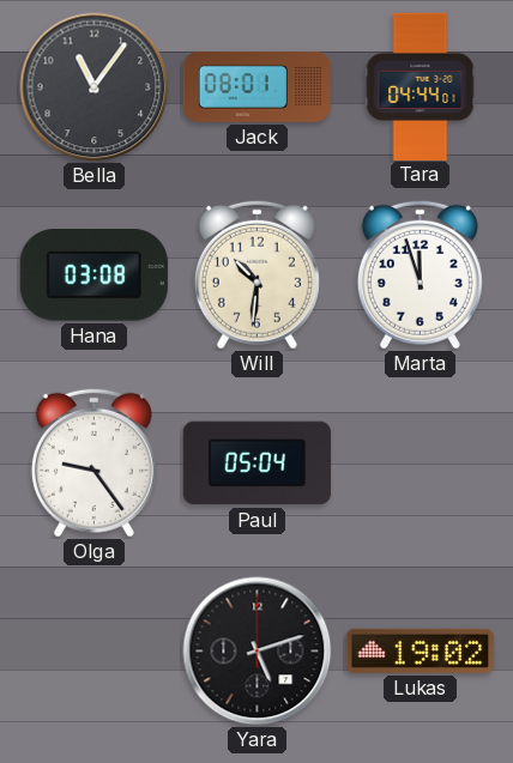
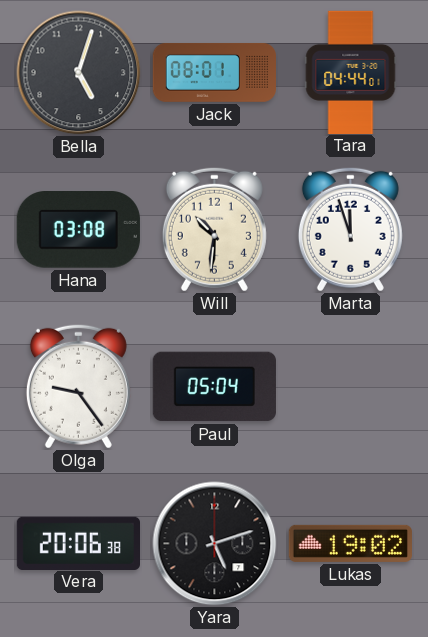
Bella: 11:06 -> 5:03 (79, 73)
Vera: none -> 20:06 (78, 543)
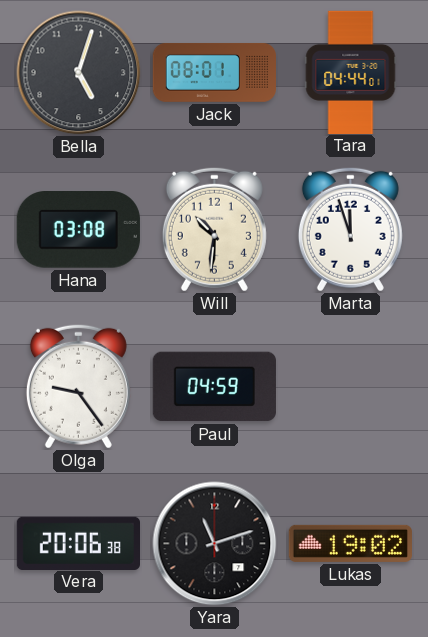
Paul: 05:04 -> 04:59 (214, 387)
Yara: 5:12 -> 11:12 (215, 544)
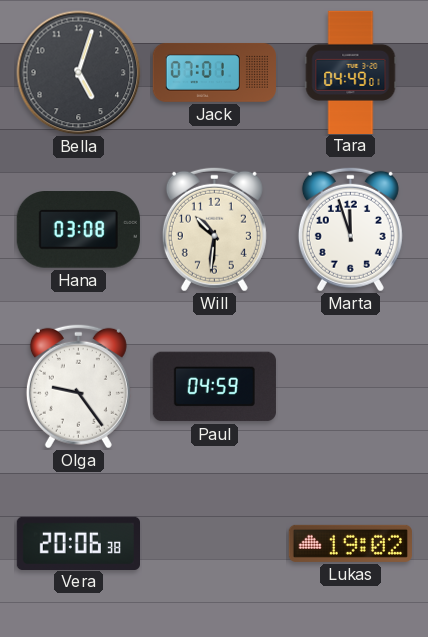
Jack: 08:01 -> 07:01 (214, 72)
Tara: 04:44 -> 04:49 (351, 72)
Yara: 11:12 -> none (215, 544)
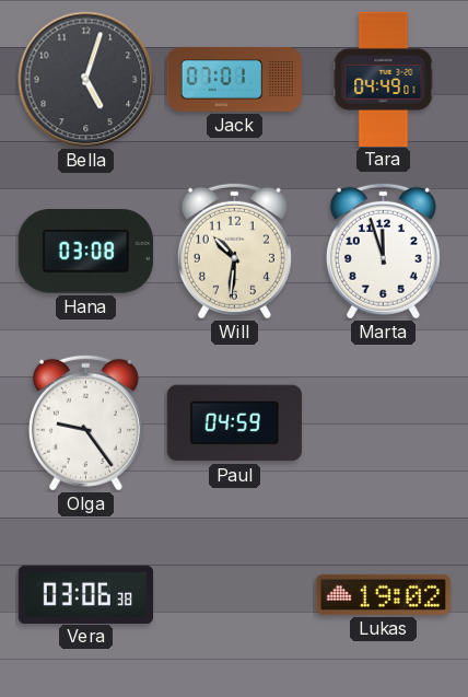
Vera: 20:06 -> 03:06 (85, 594)
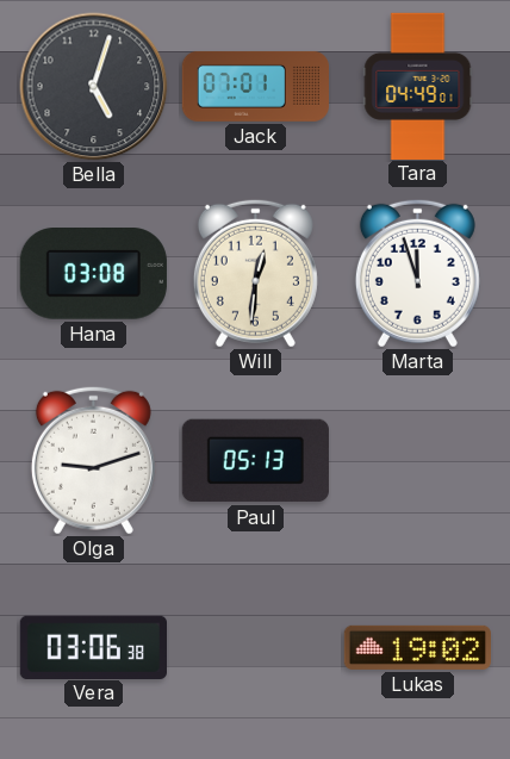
Will: 10:31 -> 12:31 (255, 273)
Olga: 9:24 -> 9:12 (93, 460)
Paul: 04:59 -> 05:13 (255, 461)
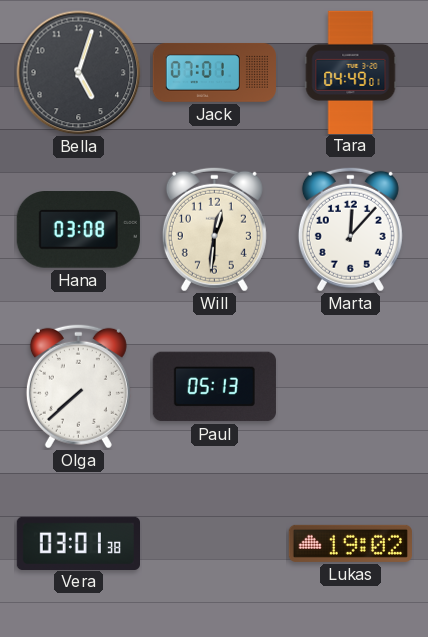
Marta: 11:57 -> 12:07 (350, 229)
Olga: 9:12 -> 7:38 (78, 386)
Vera: 03:06 -> 03:01 (78, 543)
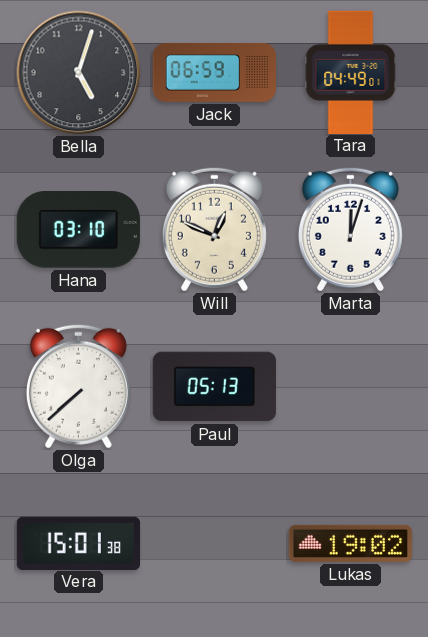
Jack: 07:01 -> 06:59 (214, 72)
Hana: 03:08 -> 03:10 (78, 230)
Will: 12:31 -> 12:49 (214, 229)
Marta: 12:07 -> 12:03 (350, 229)
Vera: 03:01 -> 15:01 (78, 543)
